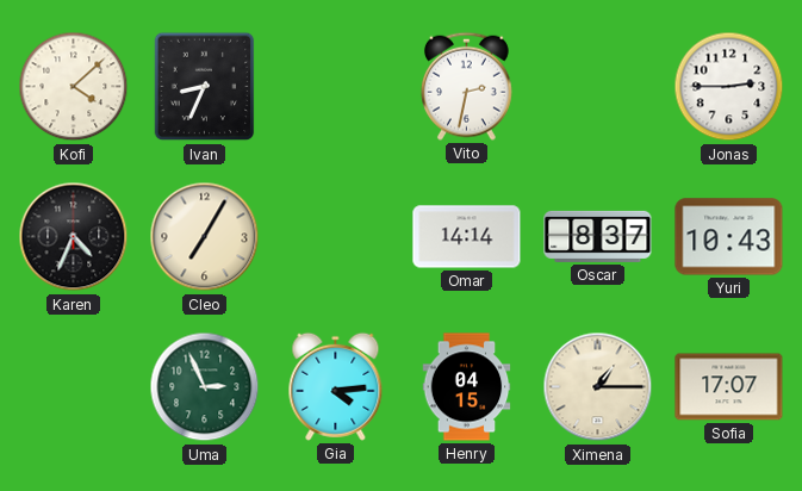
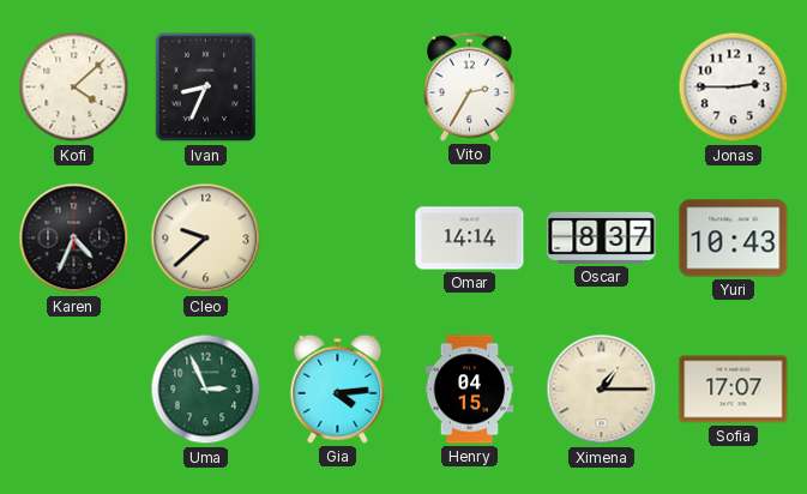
Vito: 2:32 -> 2:35 (469, 86)
Cleo: 7:05 -> 9:38 (206, 239)
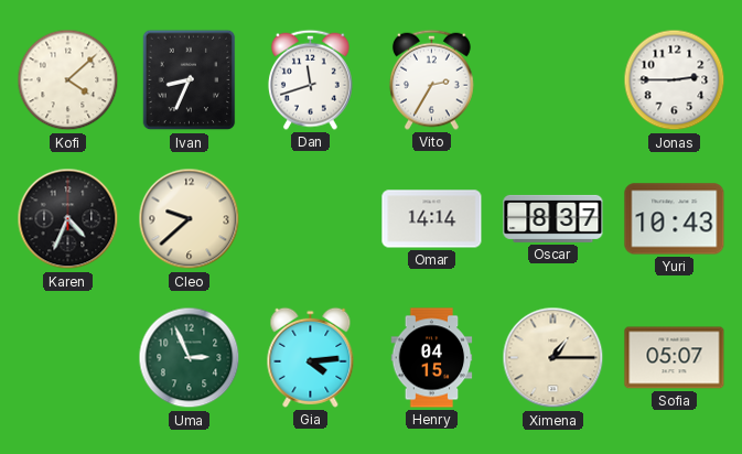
Dan: none -> 11:42 (310, 79)
Sofia: 17:07 -> 05:07 (675, 358)
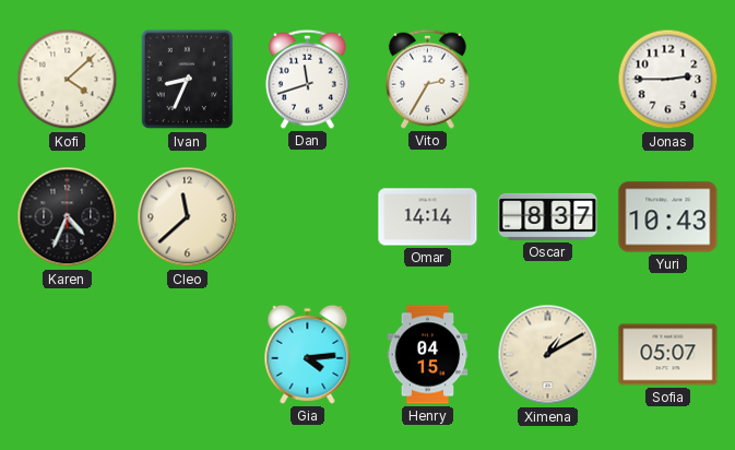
Cleo: 9:38 -> 11:38 (188, 217)
Uma: 2:56 -> none (190, 358)
Ximena: 1:15 -> 1:10 (548, 355)
